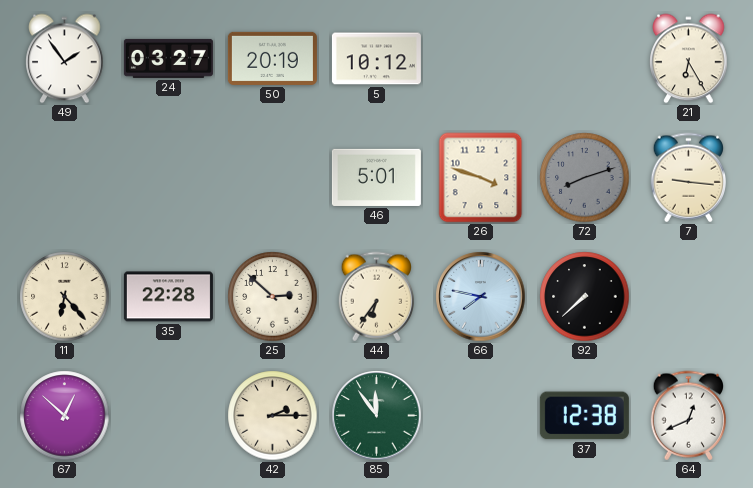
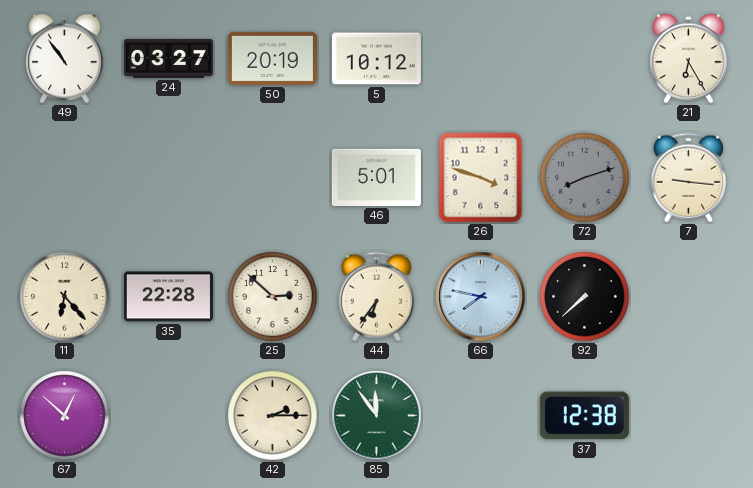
49: 1:54 -> 10:54 (65, 59)
64: 12:41 -> none (688, 416)
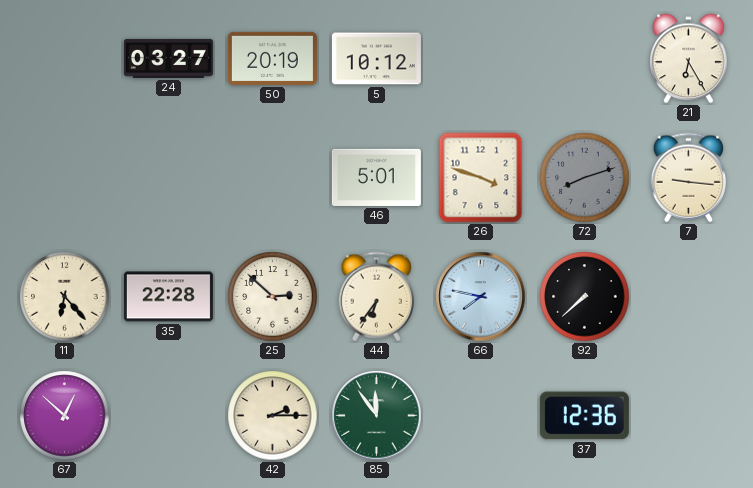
49: 10:54 -> none (65, 59)
37: 12:38 -> 12:36 (584, 416)
